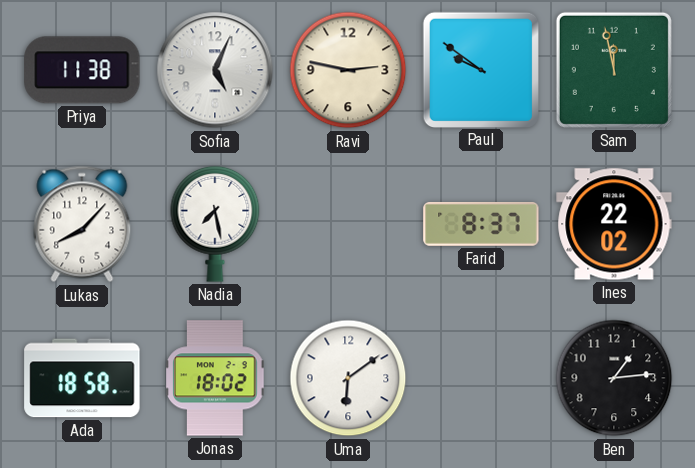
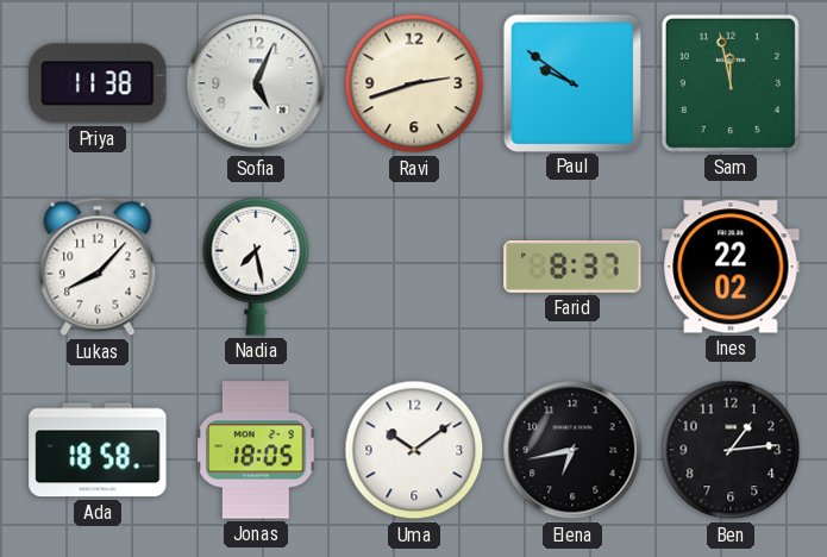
Ravi: 2:47 -> 2:42 (414, 83)
Jonas: 18:02 -> 18:05 (256, 450)
Uma: 6:09 -> 10:09 (414, 450)
Elena: none -> 6:43 (572, 450)
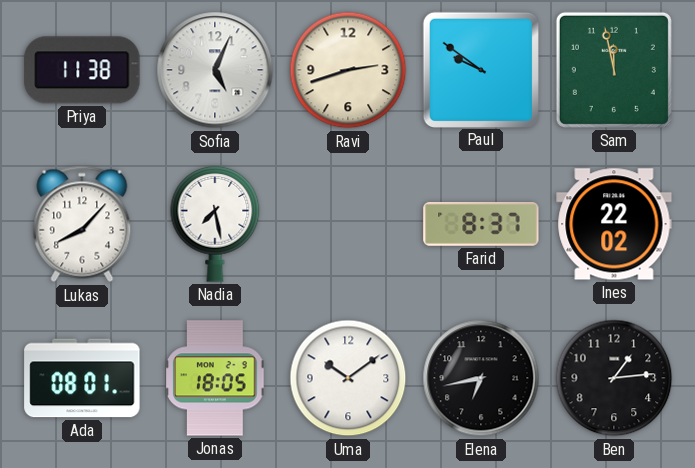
Ada: 18:58 -> 08:01 (82, 378)
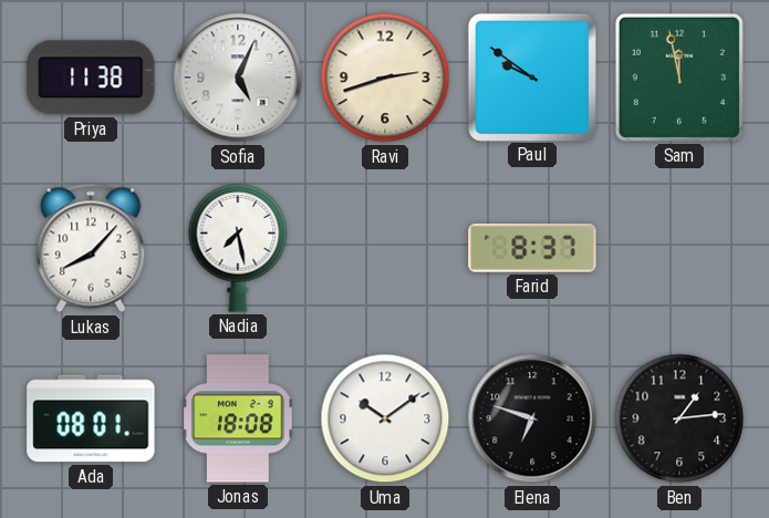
Ines: 22:02 -> none (614, 224)
Jonas: 18:05 -> 18:08 (238, 418)
Elena: 6:43 -> 6:48 (532, 418)
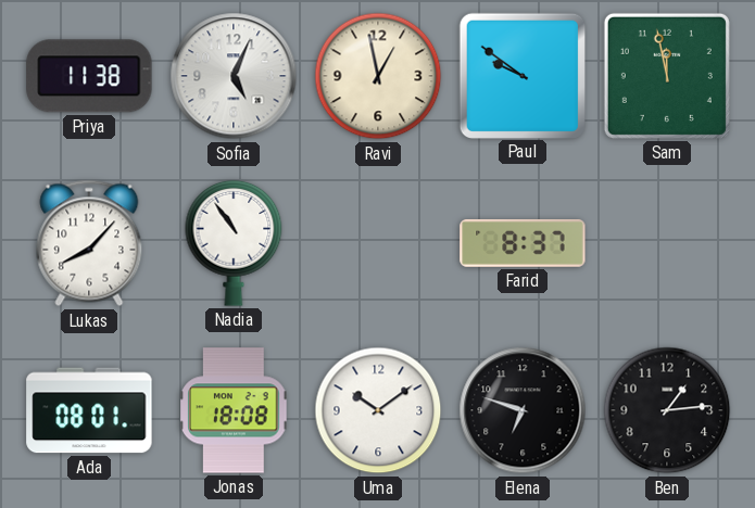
Ravi: 2:42 -> 12:58 (378, 76)
Nadia: 7:28 -> 10:54 (234, 243)
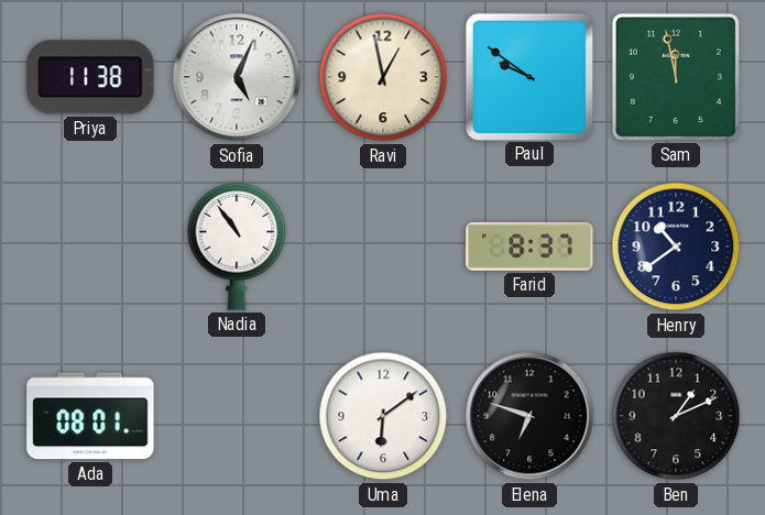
Lukas: 8:07 -> none (89, 243)
Henry: none -> 10:39 (676, 246)
Jonas: 18:08 -> none (234, 410)
Uma: 10:09 -> 6:09 (383, 416)
Ben: 1:14 -> 1:11 (676, 416)
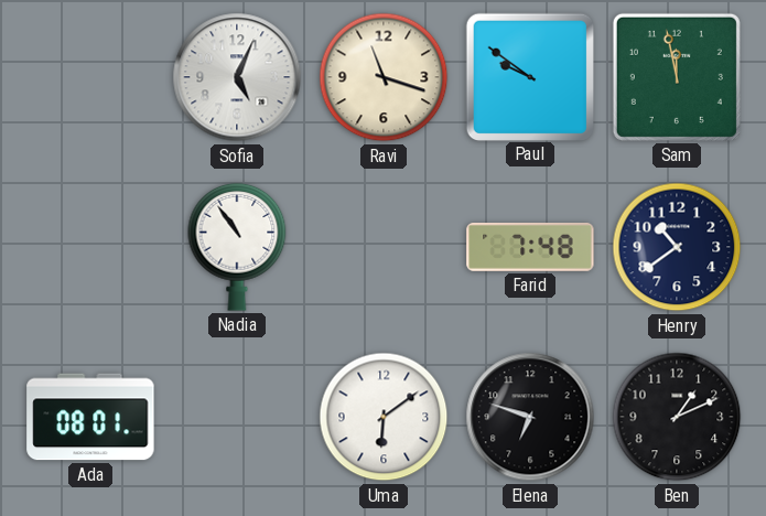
Priya: 11:38 -> none (90, 77)
Ravi: 12:58 -> 11:18 (384, 77)
Farid: 8:37 -> 7:48 (530, 247)
